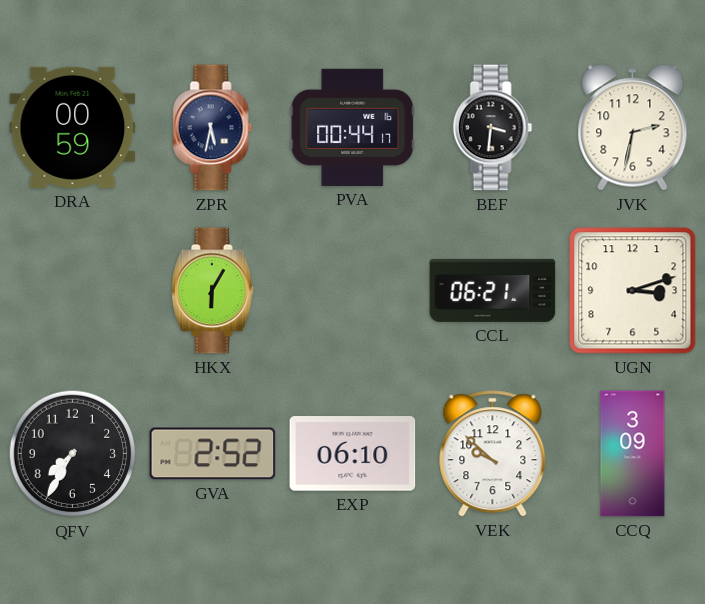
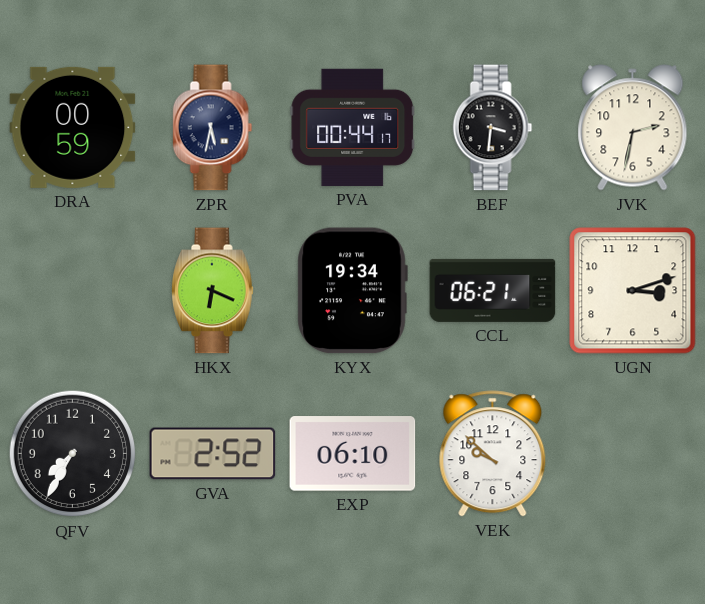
HKX: 6:05 -> 6:19 (213, 291)
KYX: none -> 19:34 (352, 291)
CCQ: 3:09 -> none (633, 454)
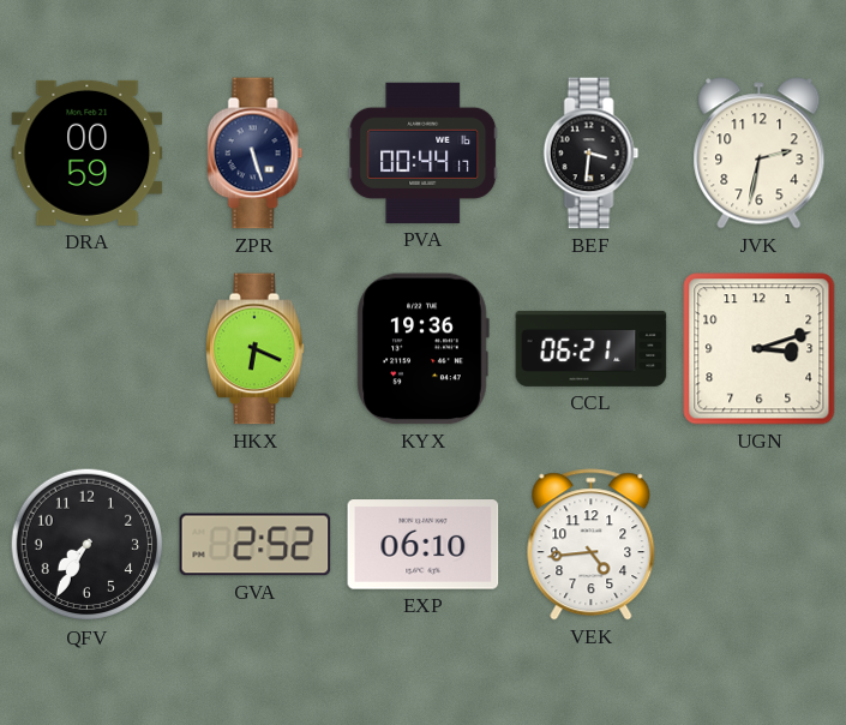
ZPR: 5:32 -> 5:27 (256, 154)
KYX: 19:34 -> 19:36 (422, 349)
VEK: 9:52 -> 4:44 (592, 545)
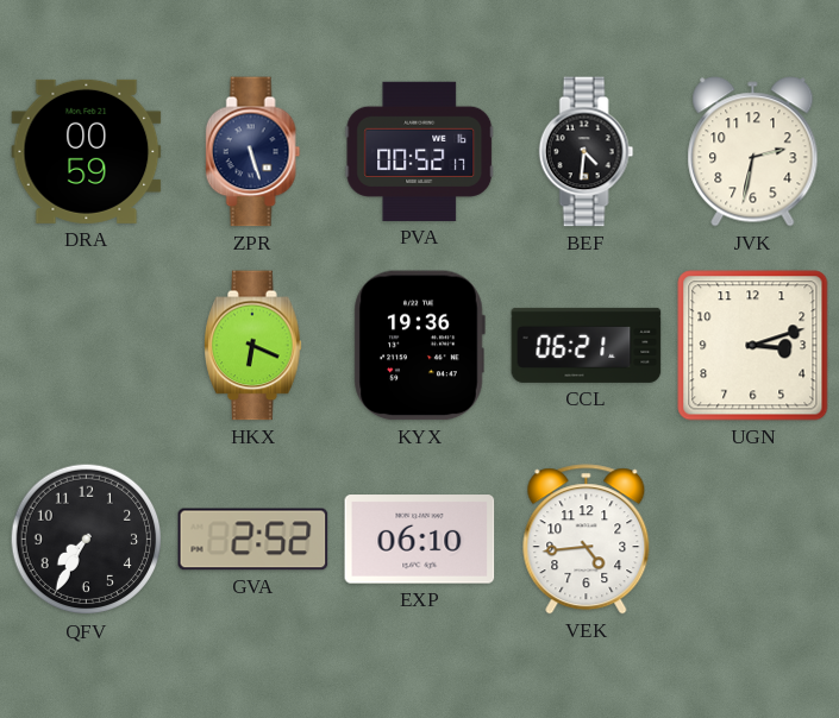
PVA: 00:44 -> 00:52 (420, 151)
BEF: 3:31 -> 4:31 (587, 152)
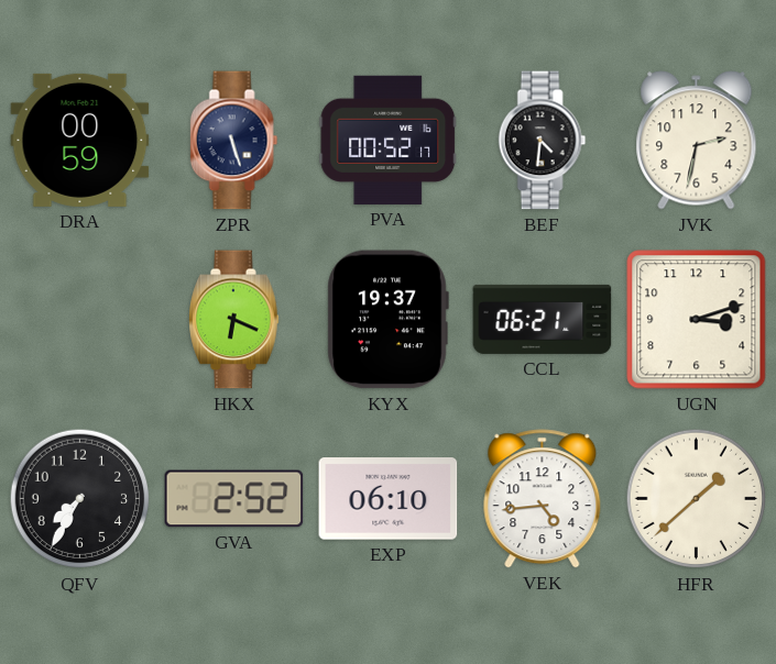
KYX: 19:36 -> 19:37 (387, 320)
HFR: none -> 1:38 (697, 499)
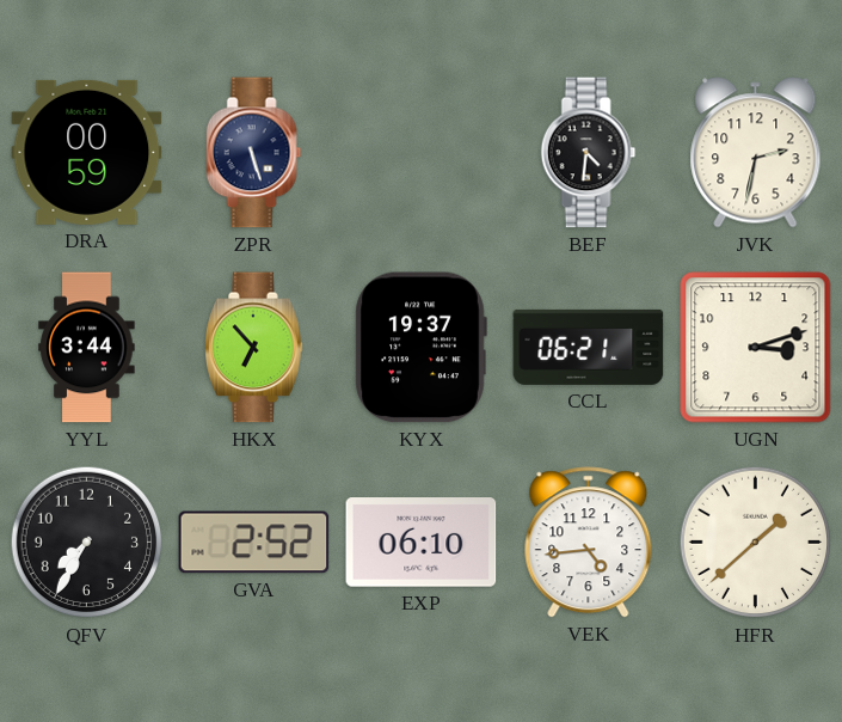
PVA: 00:52 -> none (389, 140)
YYL: none -> 3:44 (87, 348)
HKX: 6:19 -> 6:53 (254, 348)
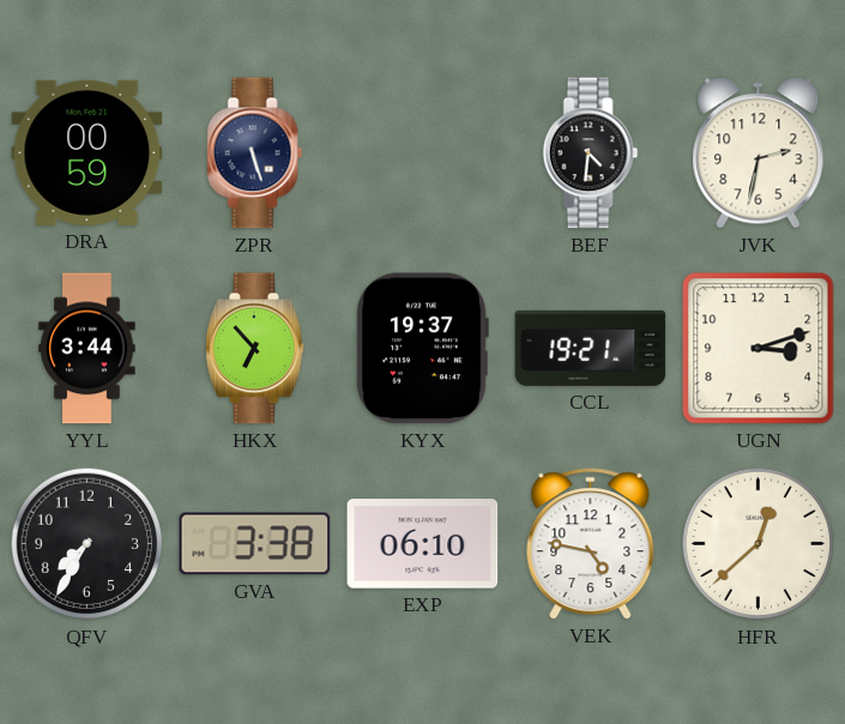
CCL: 06:21 -> 19:21 (591, 348)
GVA: 2:52 -> 3:38 (255, 544)
VEK: 4:44 -> 4:47 (591, 544)
HFR: 1:38 -> 12:38 (759, 544)
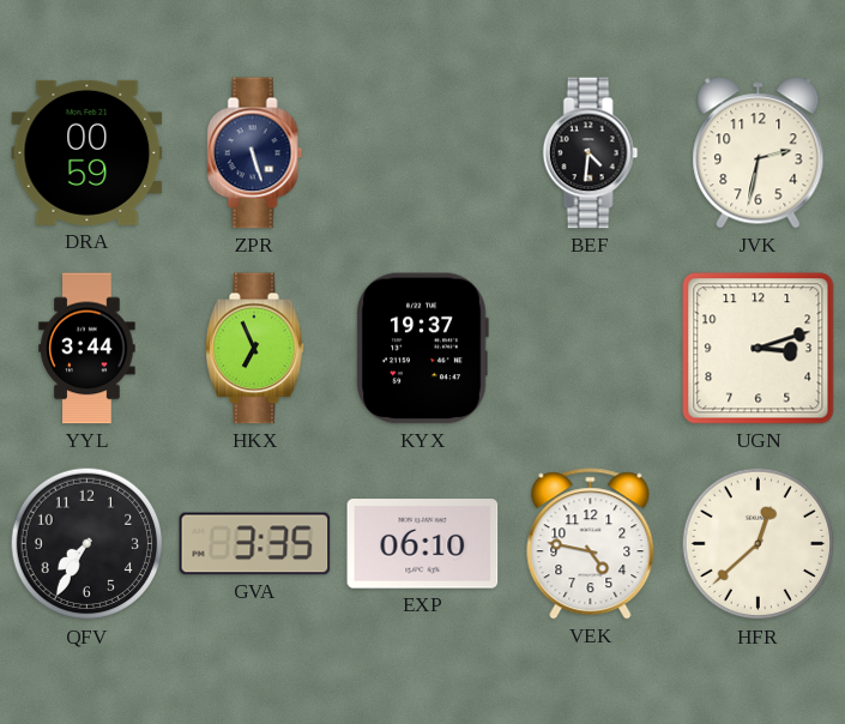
HKX: 6:53 -> 6:56 (255, 349)
CCL: 19:21 -> none (591, 348)
GVA: 3:38 -> 3:35 (255, 544)
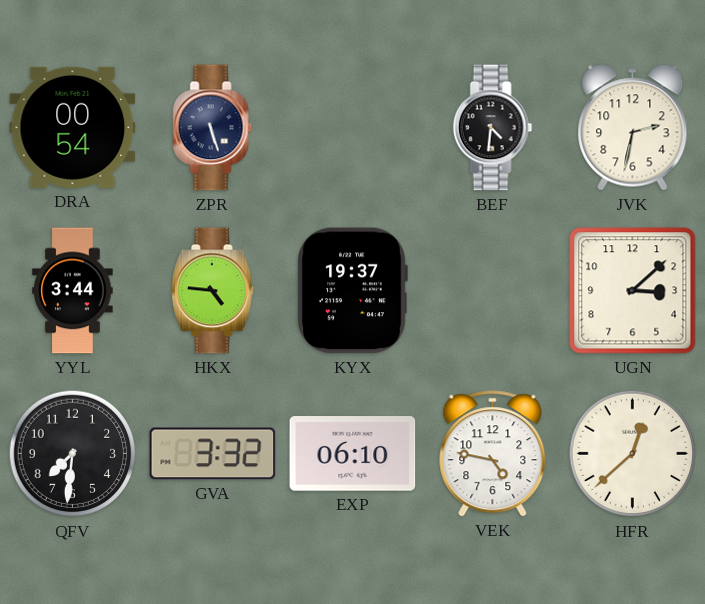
DRA: 00:59 -> 00:54 (73, 127)
HKX: 6:56 -> 4:46 (213, 291)
UGN: 3:12 -> 3:08 (633, 291)
QFV: 7:35 -> 7:31 (73, 454)
GVA: 3:35 -> 3:32 (213, 454)
